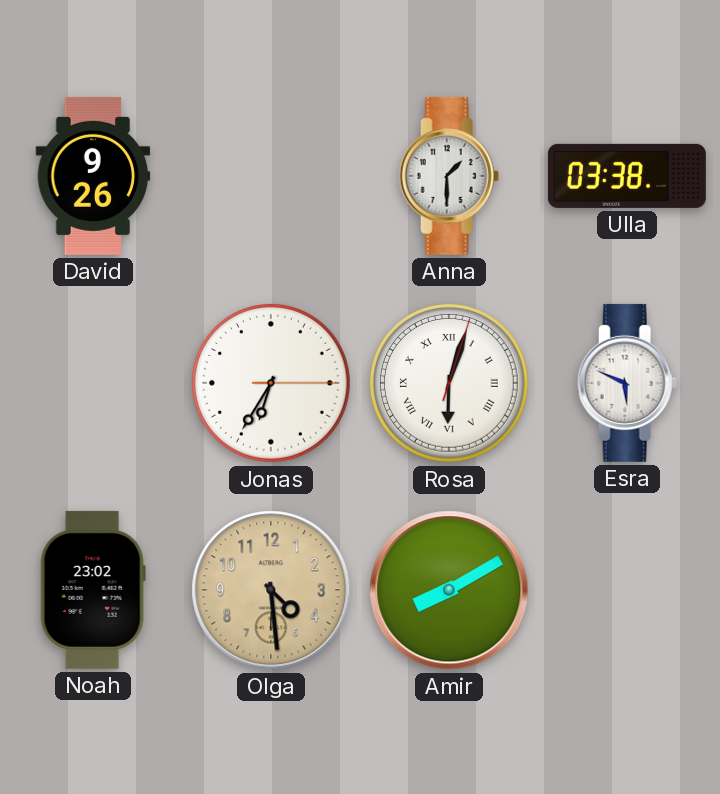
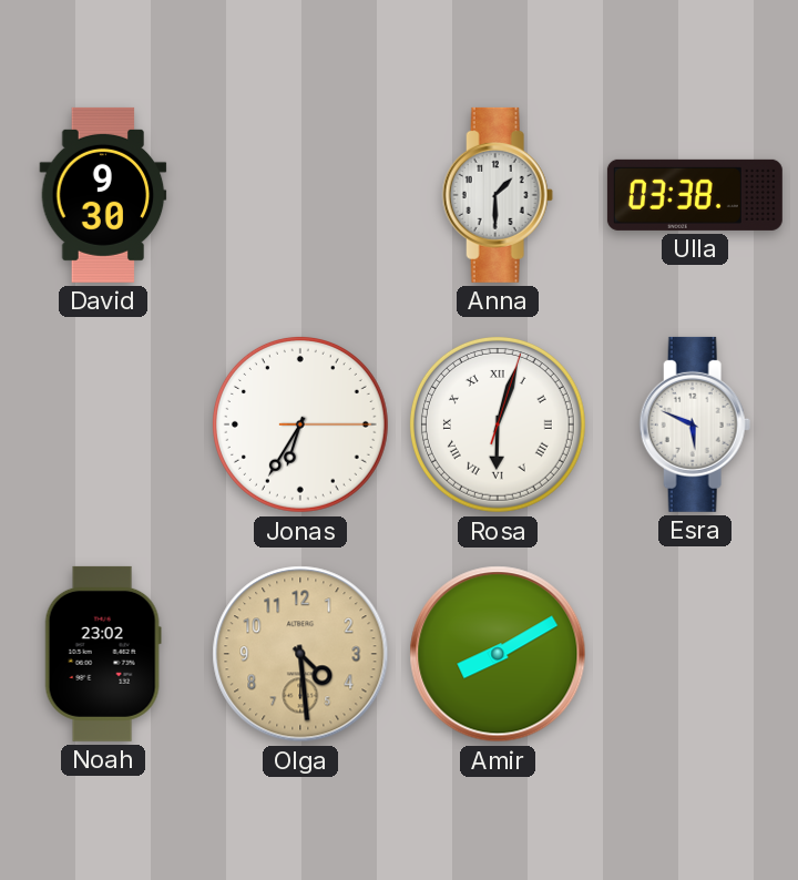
David: 9:26 -> 9:30 (103, 195)
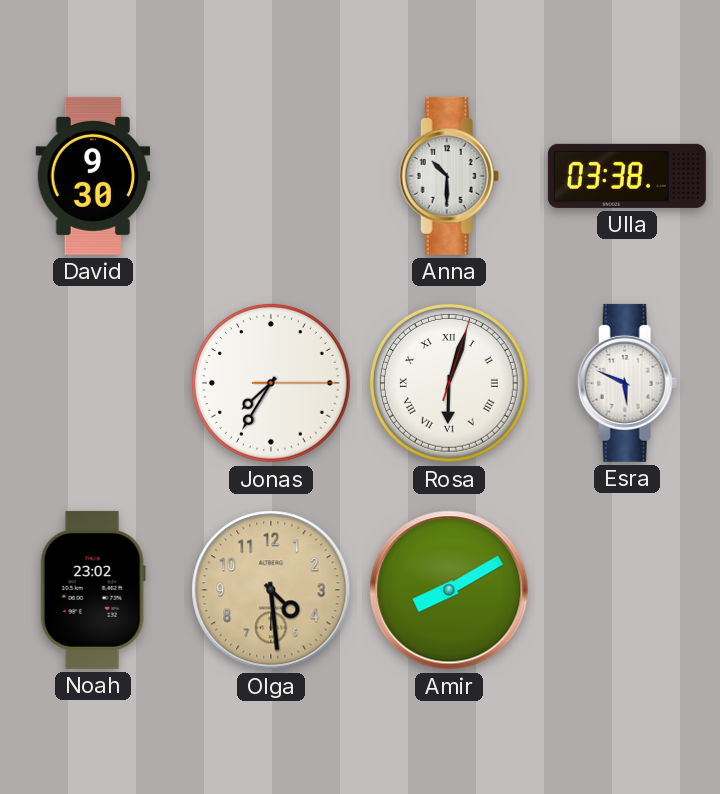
Anna: 1:30 -> 10:30 (449, 176)
Jonas: 6:35 -> 7:35 (271, 383)
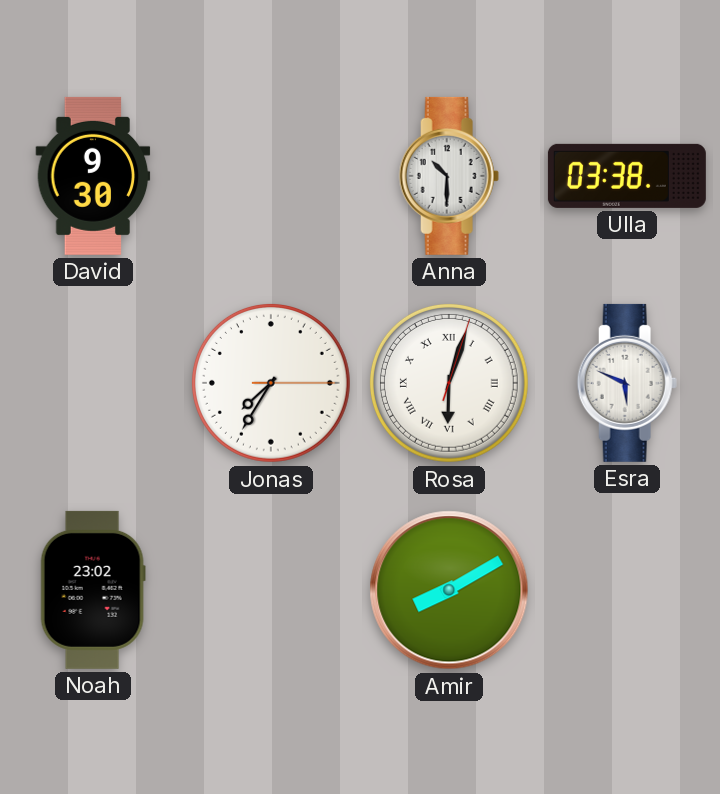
Olga: 4:29 -> none (271, 590)
